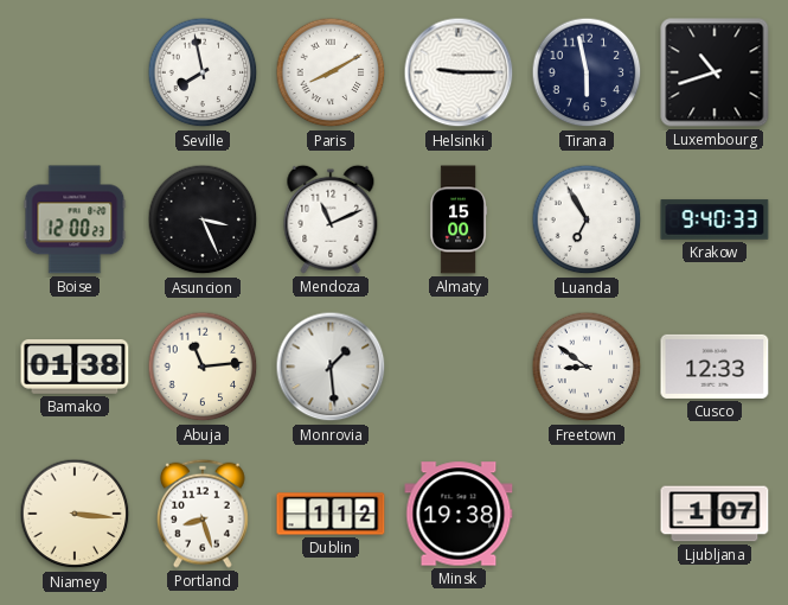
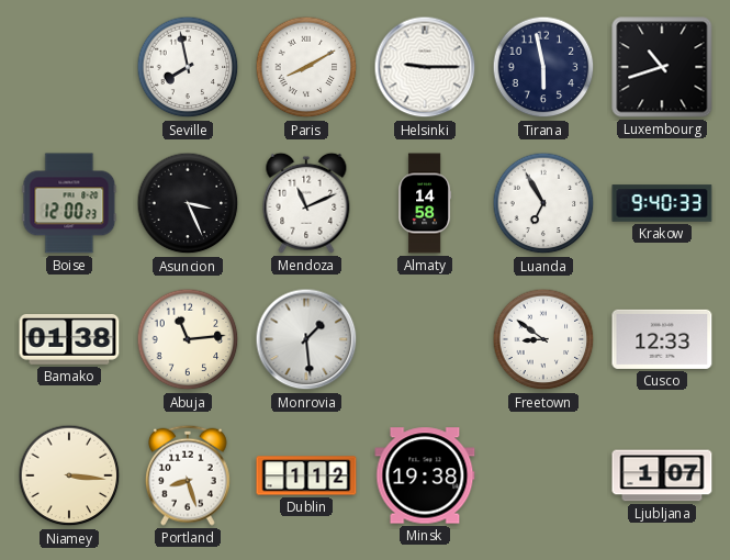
Almaty: 15:00 -> 14:58 (425, 203)
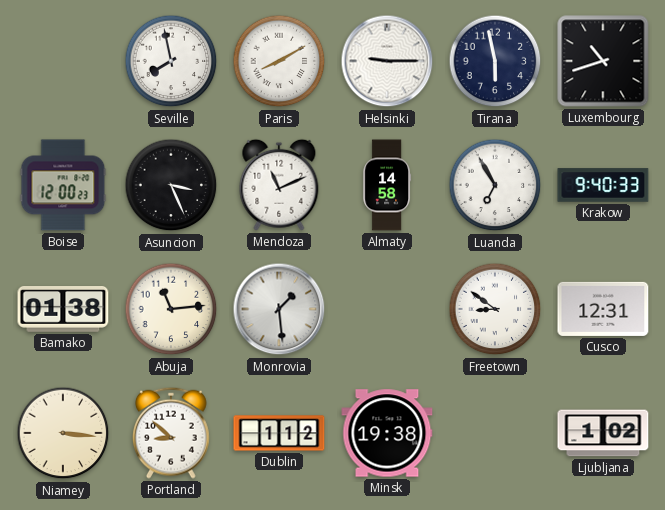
Cusco: 12:33 -> 12:31 (603, 309)
Portland: 8:27 -> 8:52 (172, 433)
Ljubljana: 1:07 -> 1:02 (603, 433)
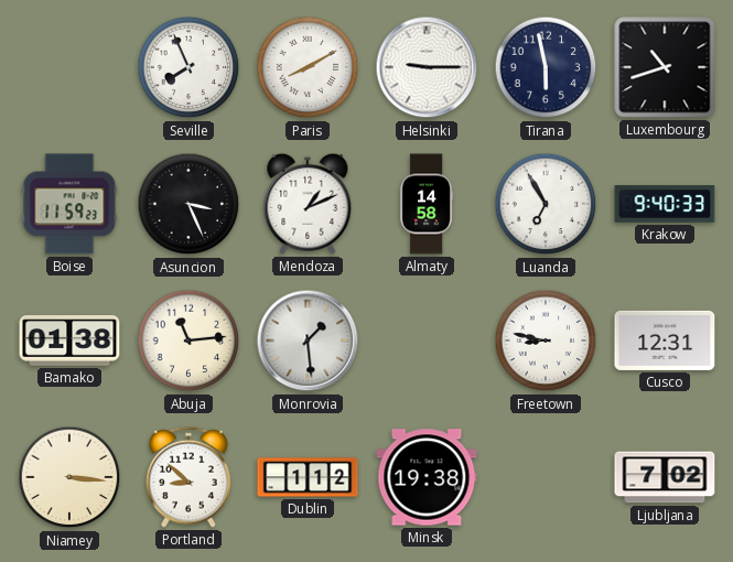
Seville: 7:58 -> 7:56 (188, 67)
Boise: 12:00 -> 11:59 (69, 204)
Mendoza: 11:11 -> 1:11 (308, 204)
Freetown: 8:51 -> 8:47 (546, 341)
Ljubljana: 1:02 -> 7:02 (665, 477)
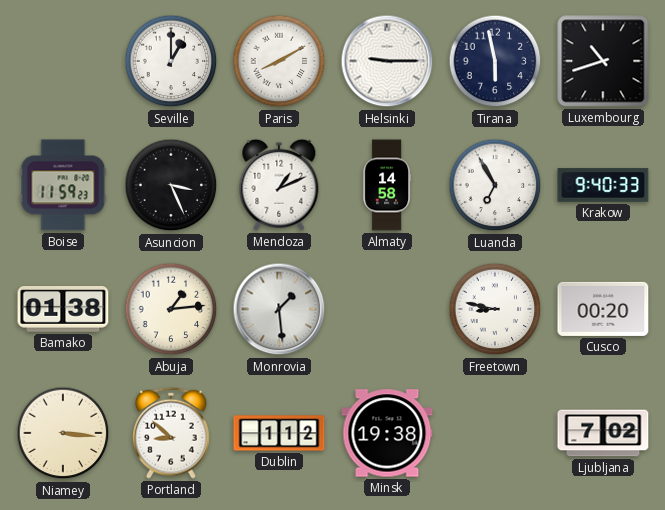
Seville: 7:56 -> 1:00 (171, 61)
Abuja: 11:14 -> 1:14 (171, 309)
Cusco: 12:31 -> 00:20 (603, 309)
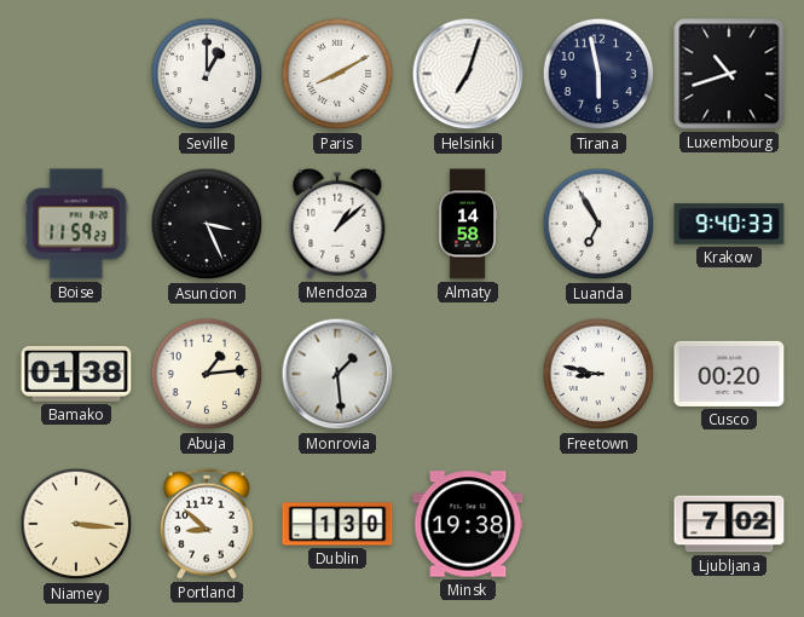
Helsinki: 9:15 -> 7:03 (468, 74)
Mendoza: 1:11 -> 1:08 (337, 224)
Dublin: 1:12 -> 1:30 (337, 524)
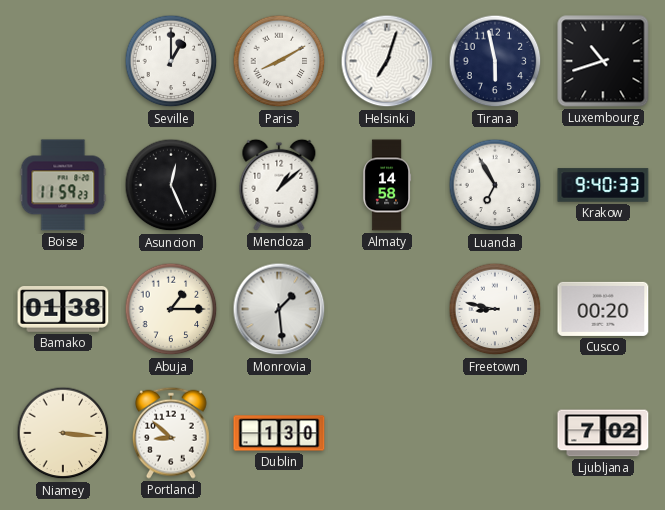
Asuncion: 3:26 -> 12:26 (171, 185)
Abuja: 1:14 -> 1:15 (171, 309)
Minsk: 19:38 -> none (468, 524)
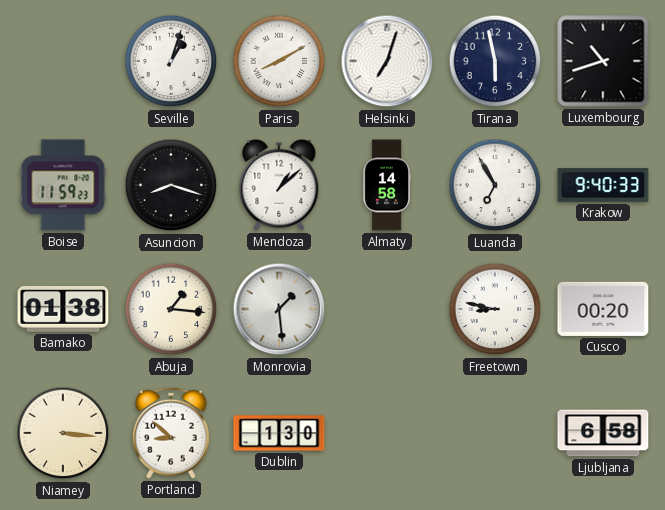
Seville: 1:00 -> 1:03 (171, 61)
Asuncion: 12:26 -> 8:18 (171, 185)
Abuja: 1:15 -> 1:16 (171, 309)
Ljubljana: 7:02 -> 6:58 (603, 433)
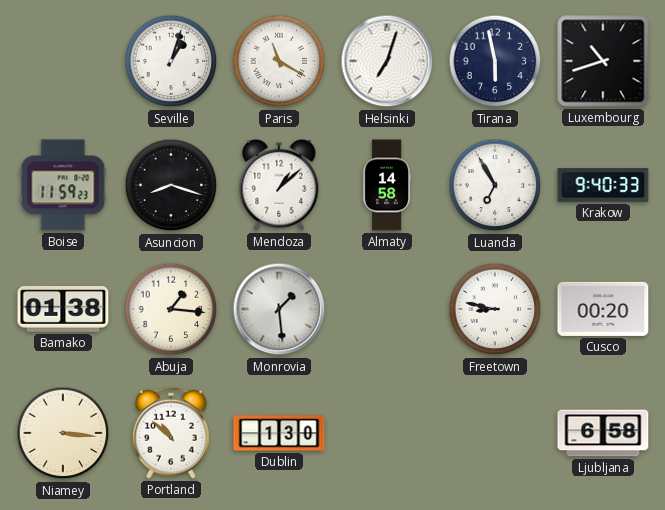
Paris: 8:10 -> 11:20 (279, 61)
Portland: 8:52 -> 10:52 (172, 433)
